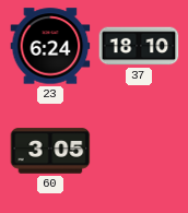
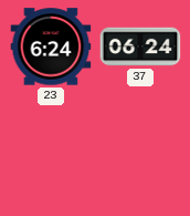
37: 18:10 -> 06:24 (140, 47)
60: 3:05 -> none (50, 151)
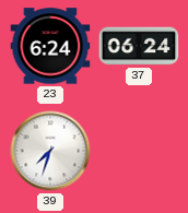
39: none -> 7:33 (50, 151)
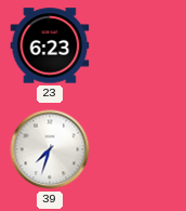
23: 6:24 -> 6:23 (50, 45)
37: 06:24 -> none (139, 46)
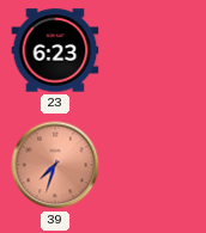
39 dial: white -> salmon (55, 165)
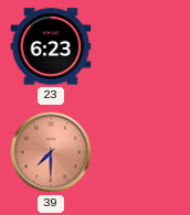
39: 7:33 -> 7:30 (51, 152)
